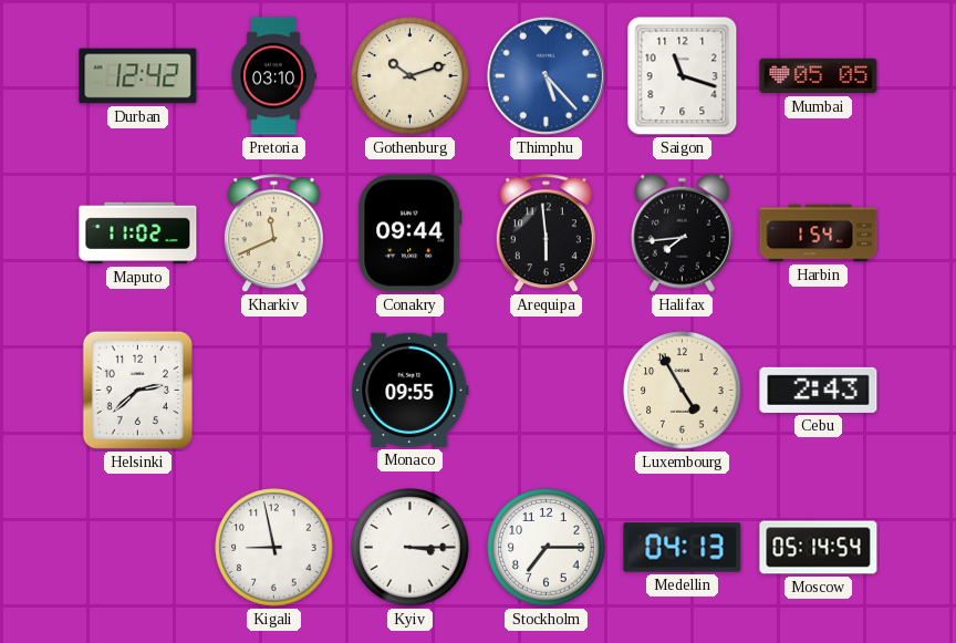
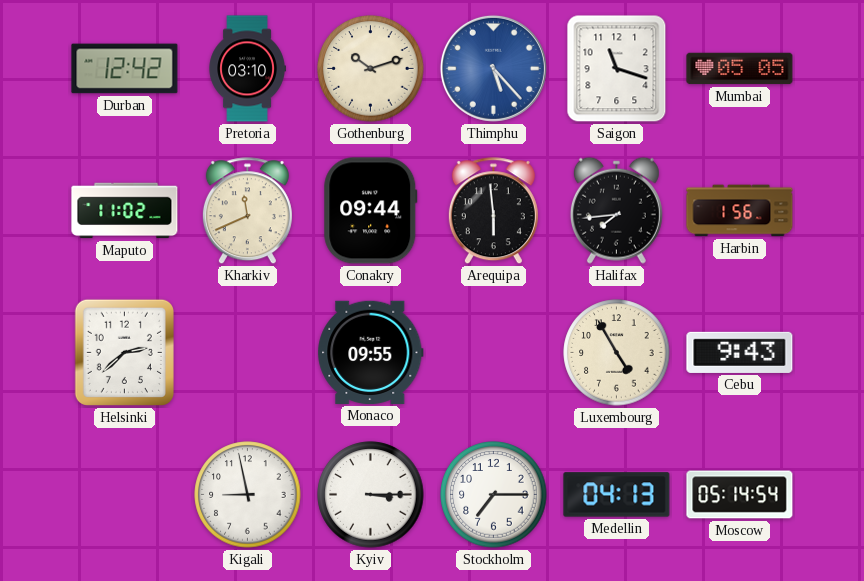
Harbin: 1:54 -> 1:56 (740, 211)
Cebu: 2:43 -> 9:43 (740, 352)
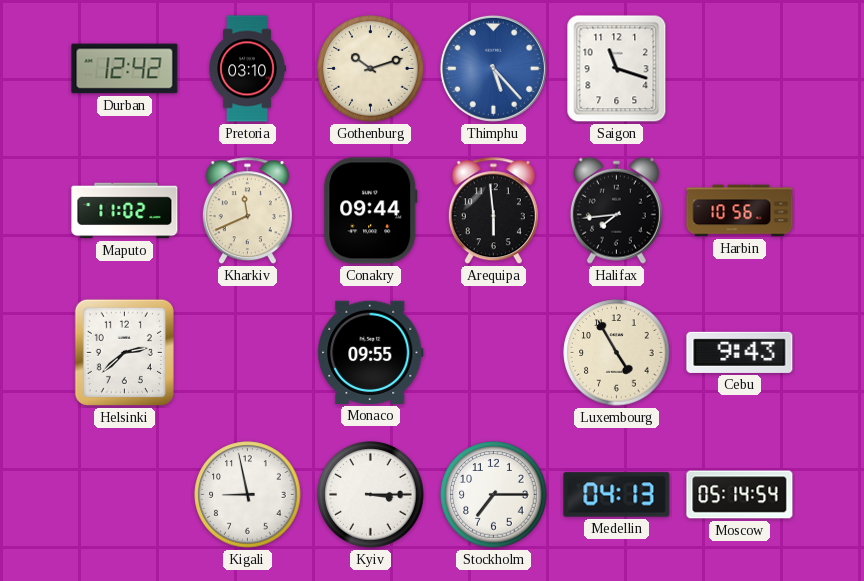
Mumbai: 05:05 -> none (740, 69)
Harbin: 1:56 -> 10:56 (740, 211)
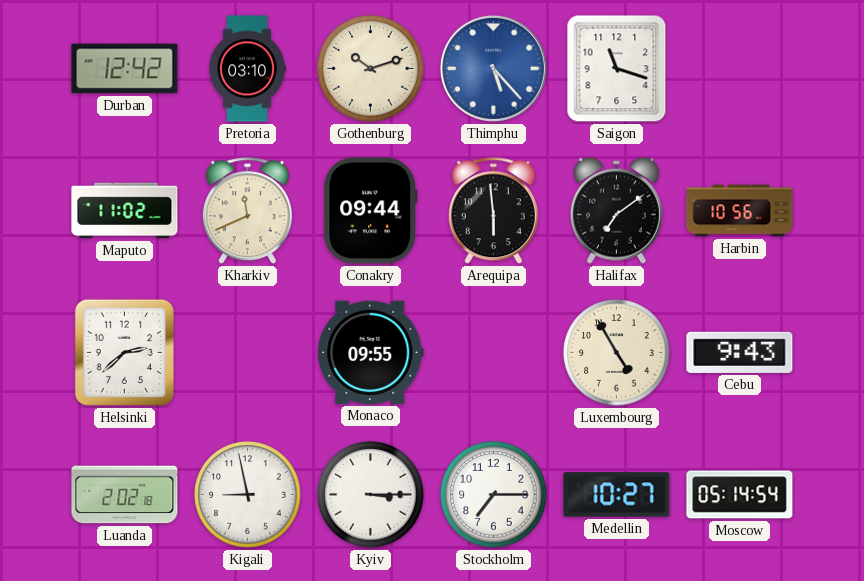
Halifax: 7:44 -> 7:09 (616, 210)
Luanda: none -> 2:02 (125, 495)
Medellin: 04:13 -> 10:27 (617, 495)
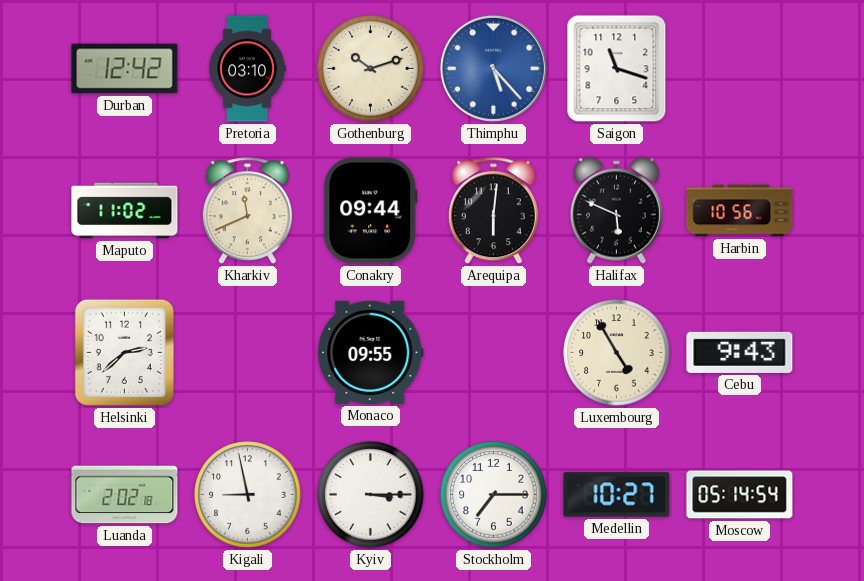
Arequipa: 5:59 -> 6:01 (493, 211)
Halifax: 7:09 -> 5:49 (616, 210)
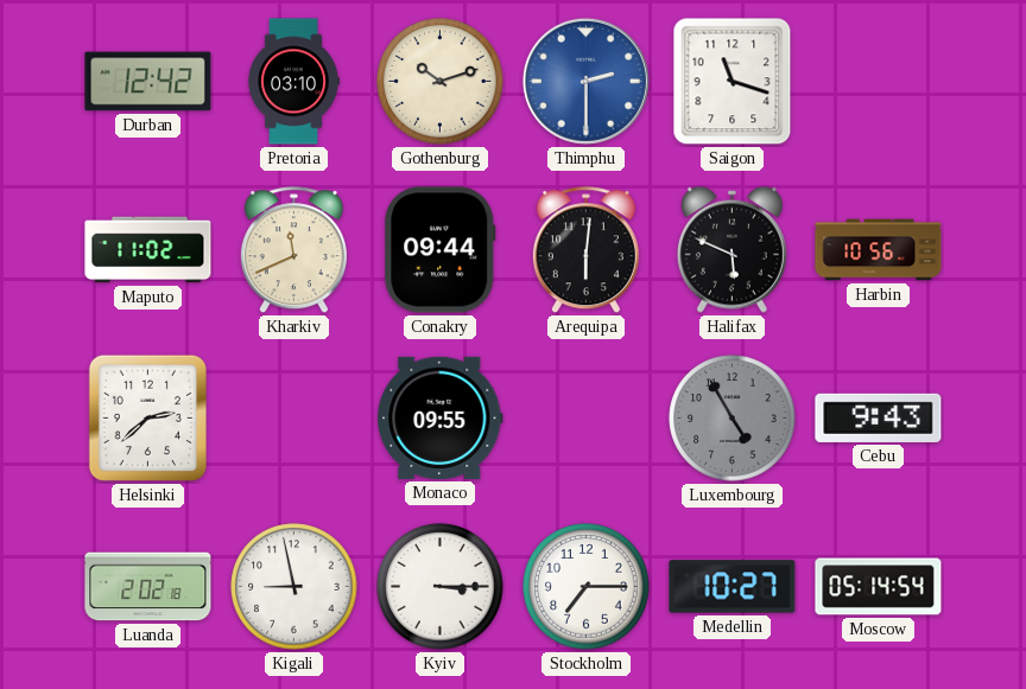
Thimphu: 5:23 -> 2:30 (585, 81)
Luxembourg dial: cream -> grey (733, 419)
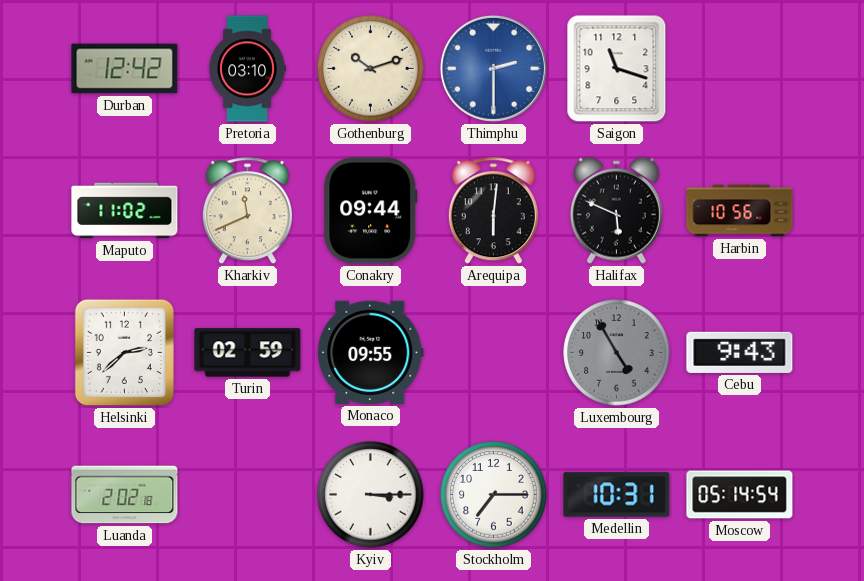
Turin: none -> 02:59 (248, 353)
Kigali: 8:58 -> none (294, 587)
Medellin: 10:27 -> 10:31 (617, 495)
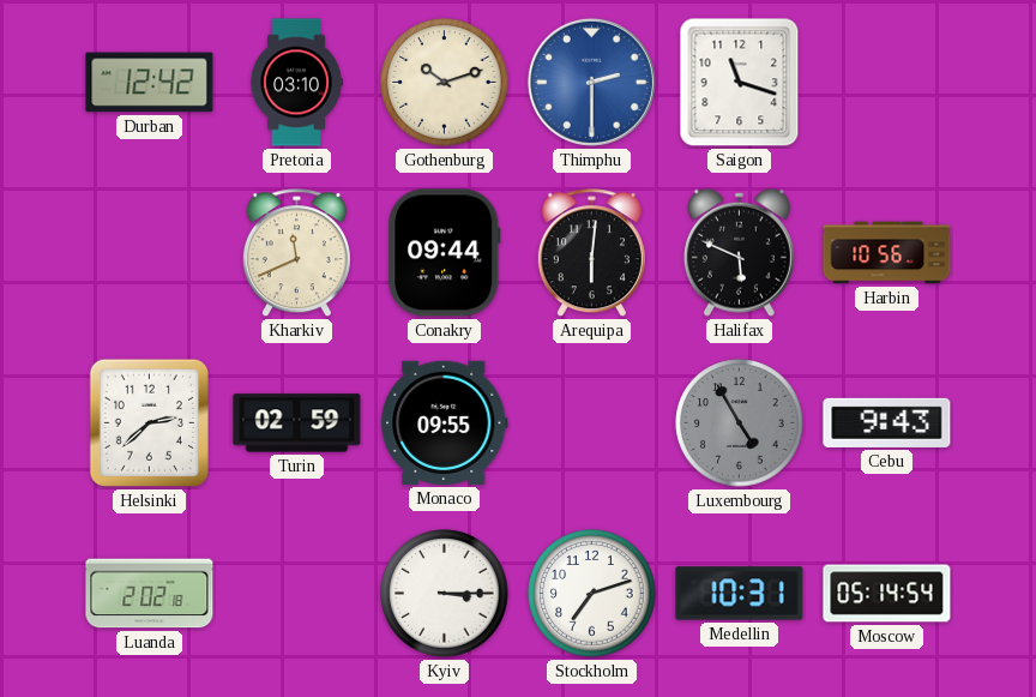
Maputo: 11:02 -> none (125, 211)
Stockholm: 7:15 -> 7:12 (592, 594)
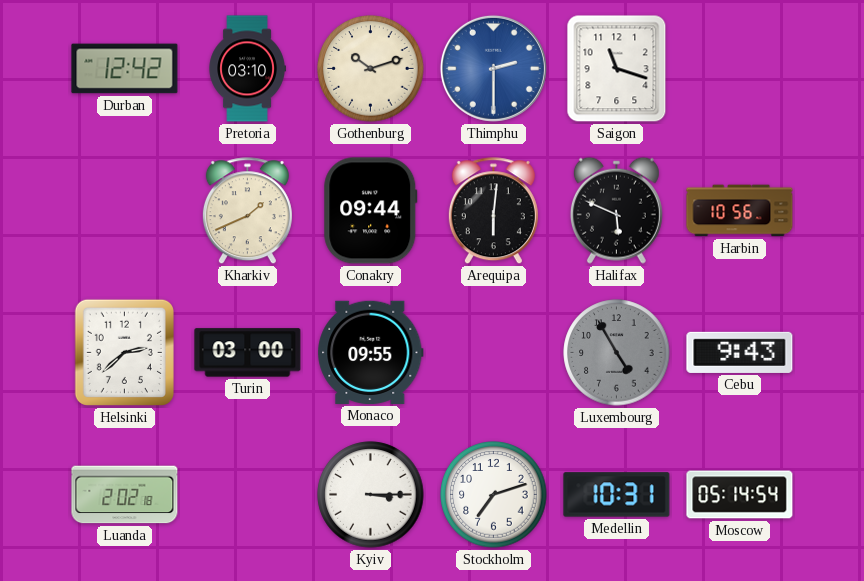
Kharkiv: 11:41 -> 1:41 (247, 211)
Turin: 02:59 -> 03:00 (248, 353)
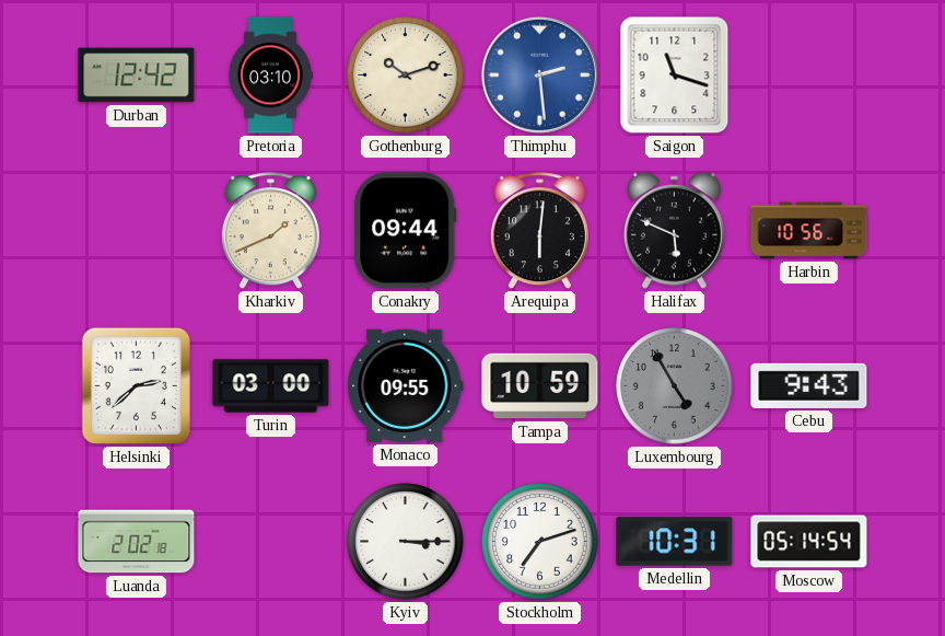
Thimphu: 2:30 -> 2:29 (539, 74)
Tampa: none -> 10:59 (540, 386)
